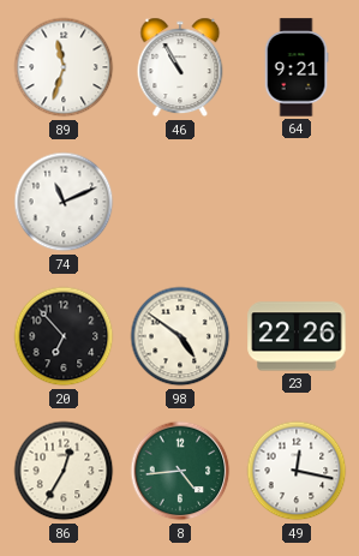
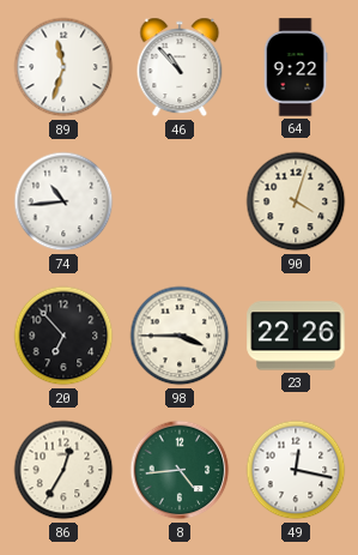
46: 10:55 -> 10:53 (180, 67)
64: 9:21 -> 9:22 (296, 67)
74: 11:11 -> 10:44 (63, 201)
90: none -> 4:03 (296, 201)
98: 4:51 -> 3:45 (180, 336)
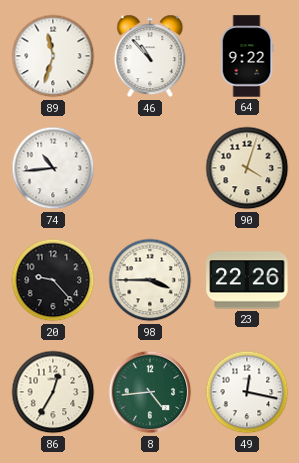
20: 6:53 -> 9:23 (53, 280)
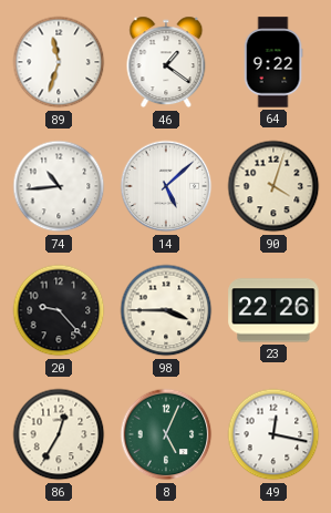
46: 10:53 -> 1:21 (166, 62)
14: none -> 5:08 (166, 186)
8: 4:44 -> 5:04 (166, 434)
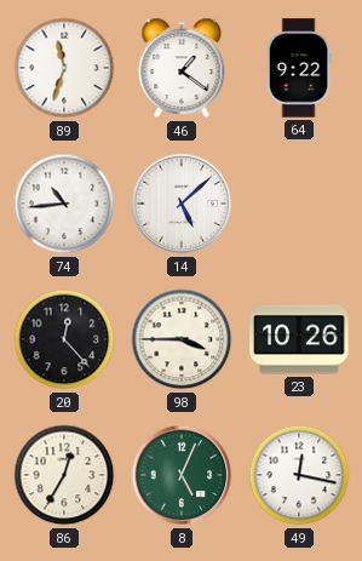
90: 4:03 -> none (273, 186)
20: 9:23 -> 12:23 (64, 339)
23: 22:26 -> 10:26 (299, 339)
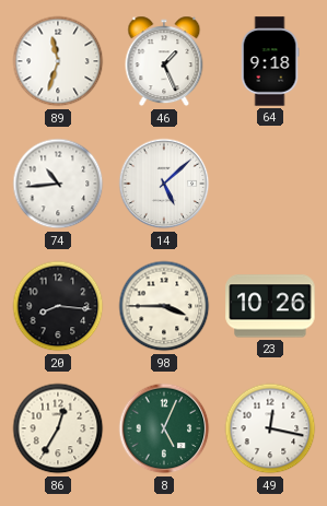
46: 1:21 -> 1:26 (164, 61)
64: 9:22 -> 9:18 (270, 61)
20: 12:23 -> 8:16 (58, 306)
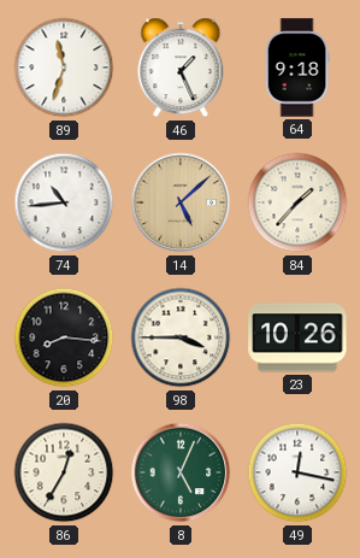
14 dial: white -> champagne (181, 202)
84: none -> 1:37 (297, 202)
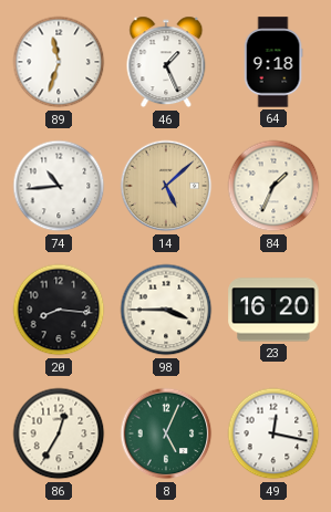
84: 1:37 -> 1:34 (273, 186)
23: 10:26 -> 16:20 (273, 310)
